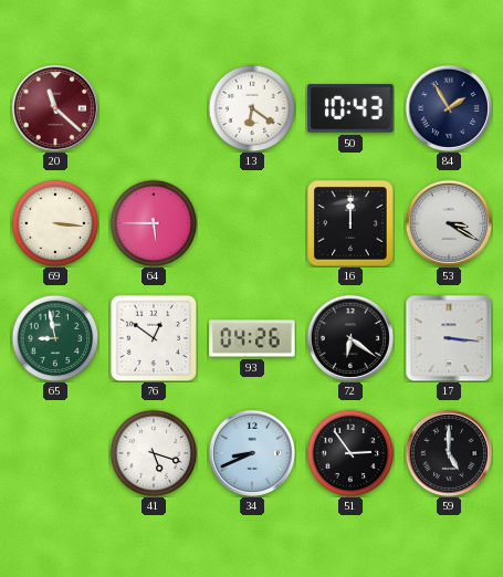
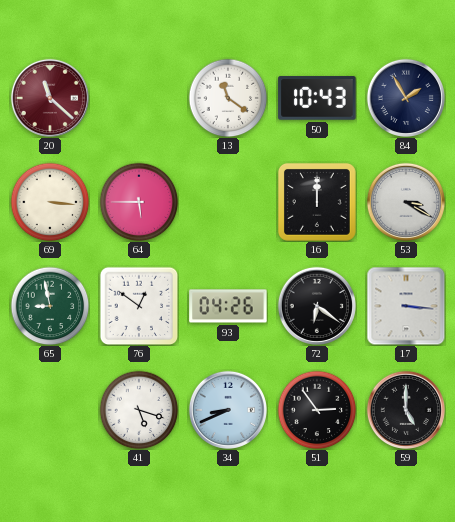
13: 6:21 -> 11:21 (228, 98)
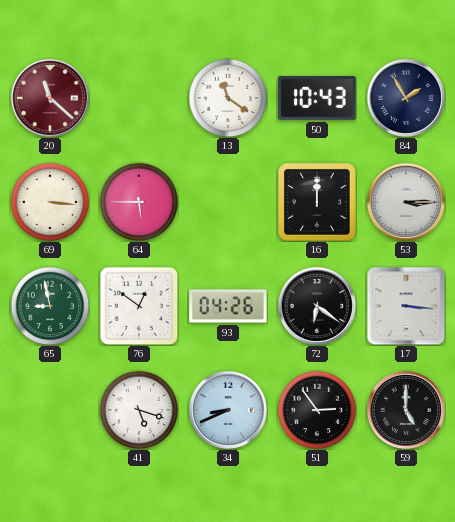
53: 3:20 -> 3:15 (406, 202)
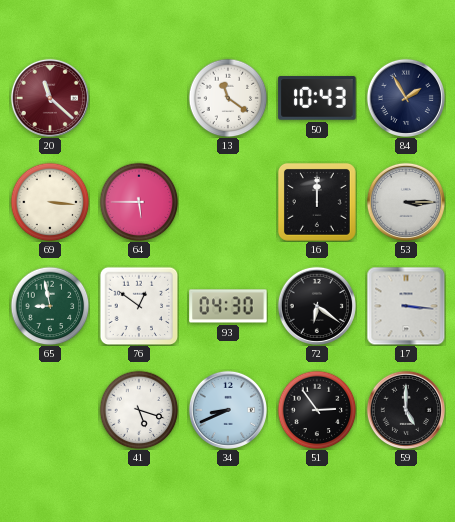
93: 04:26 -> 04:30 (228, 306)
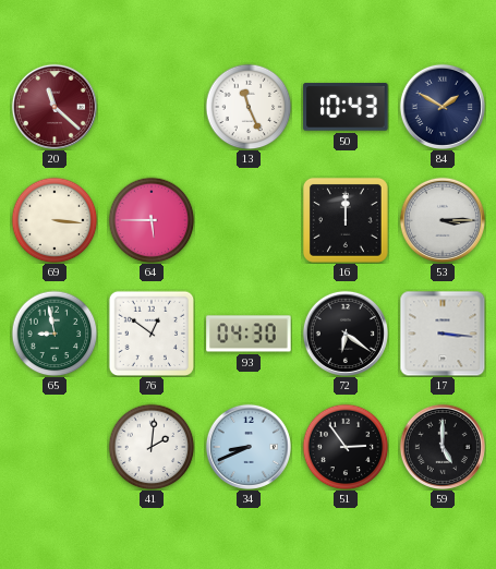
13: 11:21 -> 11:26 (249, 107)
84: 1:55 -> 1:50 (443, 107)
41: 5:18 -> 2:01 (152, 447)
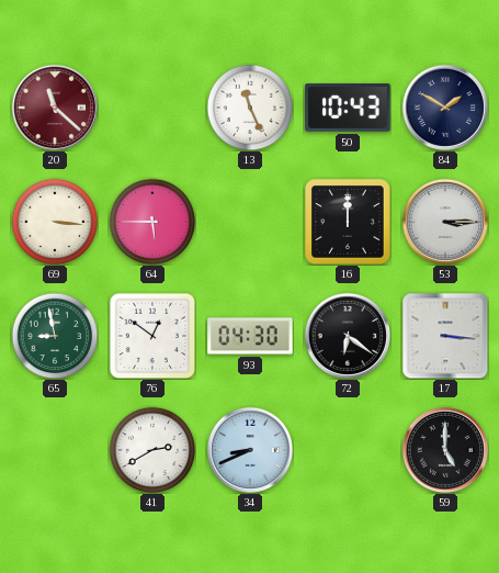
41: 2:01 -> 2:40 (152, 450)
51: 2:54 -> none (346, 447)
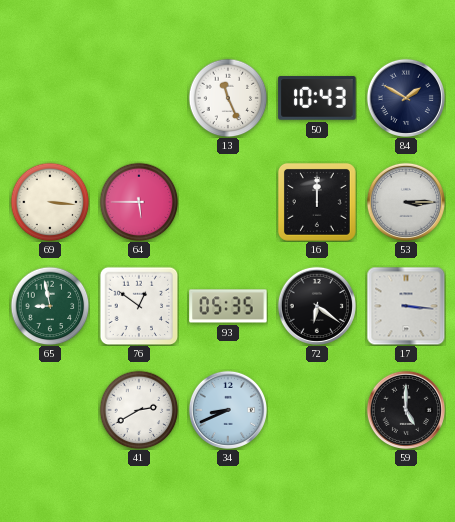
20: 11:22 -> none (55, 108)
93: 04:30 -> 05:35 (228, 306)
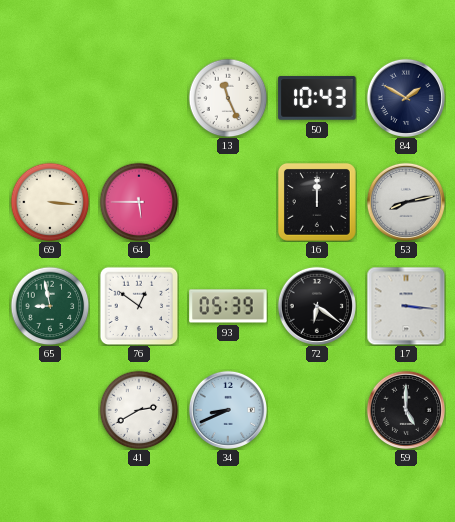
53: 3:15 -> 8:13 (406, 202)
93: 05:35 -> 05:39 (228, 306)
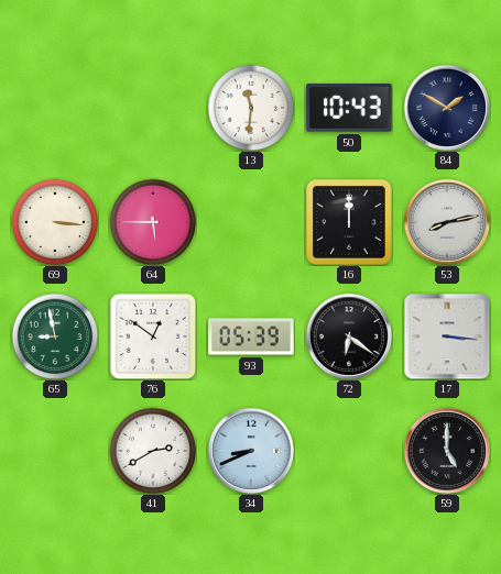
13: 11:26 -> 11:31 (251, 108)
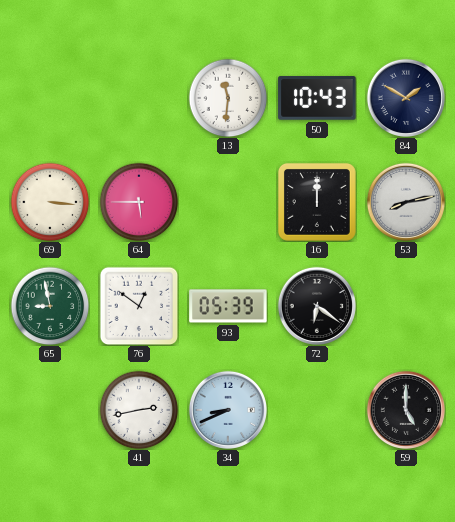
17: 3:16 -> none (447, 336)
41: 2:40 -> 2:43 (139, 410)
